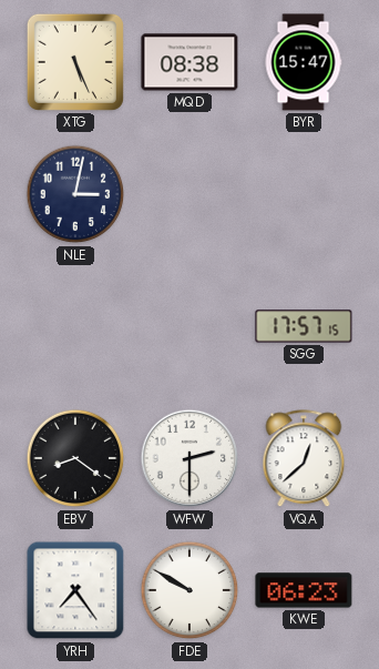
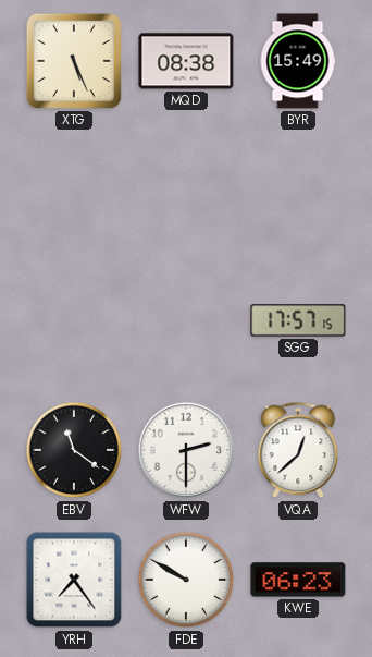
BYR: 15:47 -> 15:49 (298, 61)
NLE: 3:02 -> none (75, 194)
EBV: 8:21 -> 11:21 (74, 450)
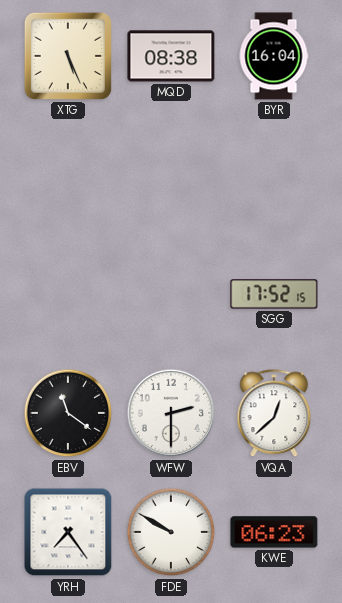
BYR: 15:49 -> 16:04 (274, 56)
SGG: 17:57 -> 17:52 (274, 294)
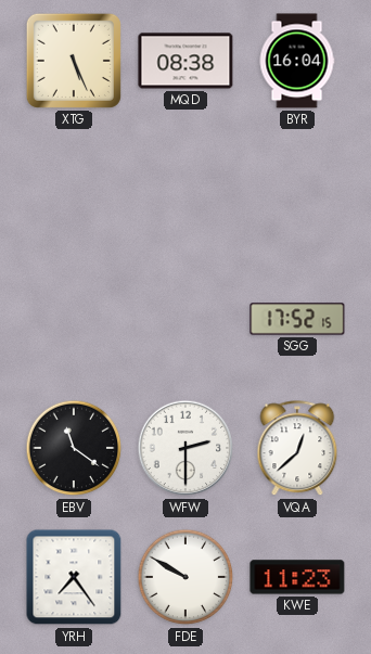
KWE: 06:23 -> 11:23 (297, 577)
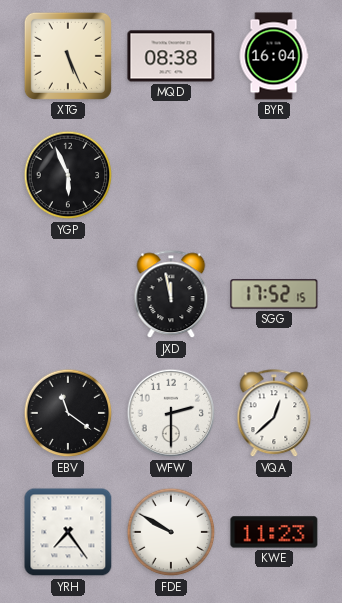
YGP: none -> 5:56 (68, 175)
JXD: none -> 11:58 (171, 295)
